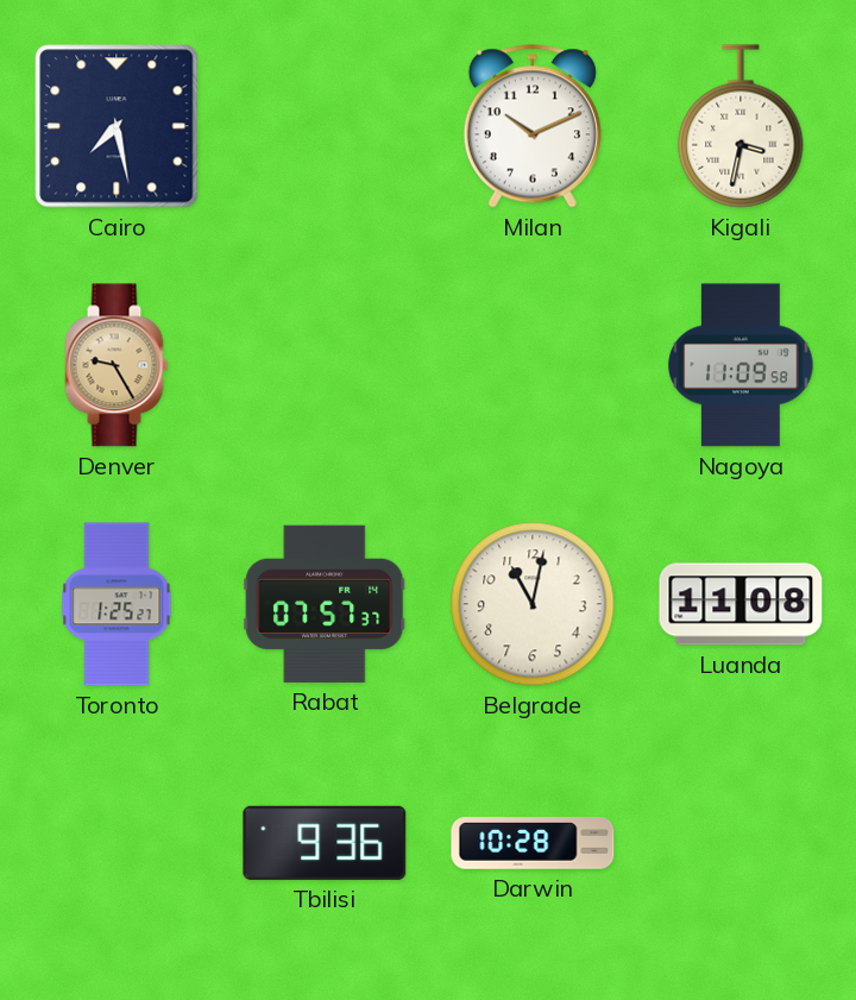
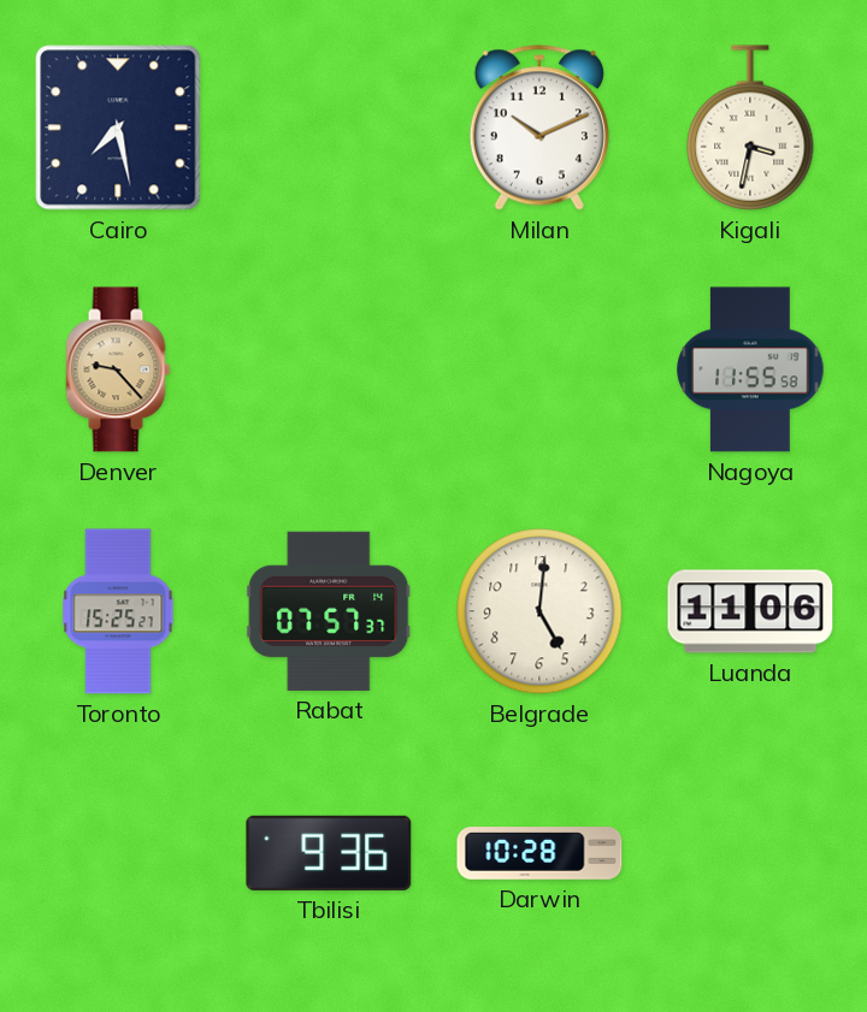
Denver: 9:25 -> 9:23 (118, 369)
Nagoya: 11:09 -> 11:55 (750, 369)
Toronto: 1:25 -> 15:25 (118, 611)
Belgrade: 11:02 -> 5:01 (539, 611)
Luanda: 11:08 -> 11:06 (750, 611)
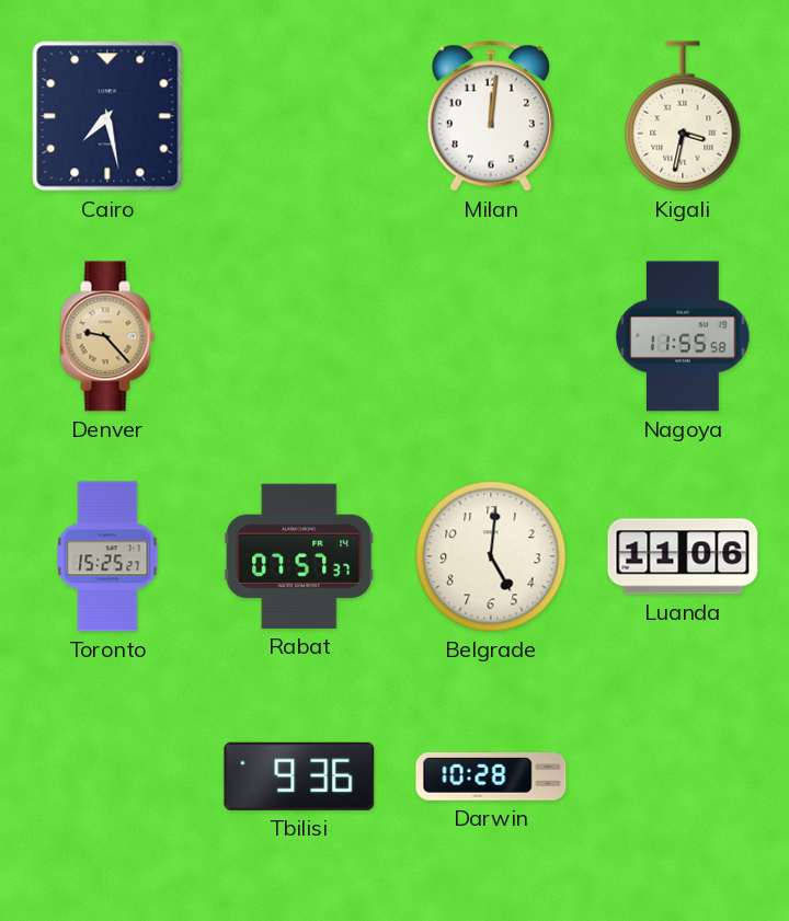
Milan: 10:11 -> 12:01 (491, 116)
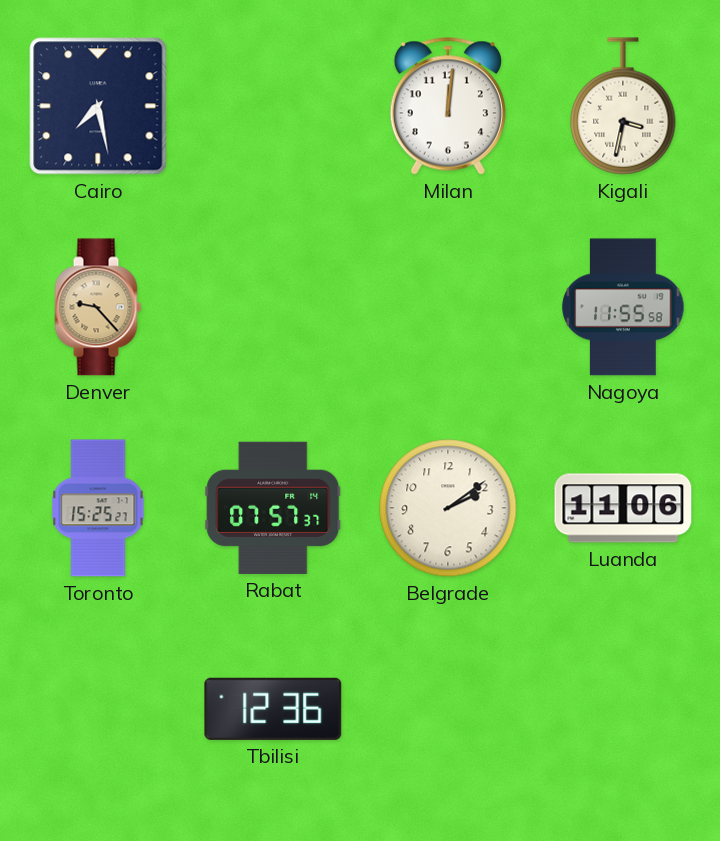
Belgrade: 5:01 -> 2:09 (448, 508)
Tbilisi: 9:36 -> 12:36 (273, 709)
Darwin: 10:28 -> none (491, 776)
